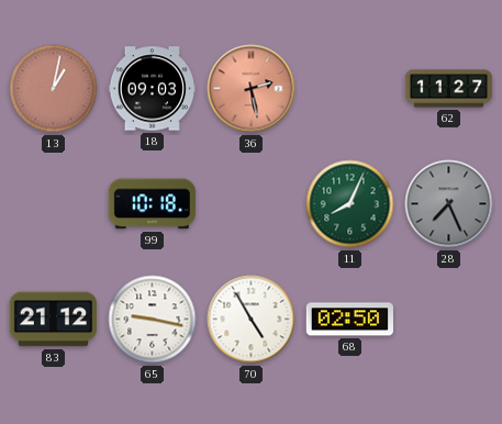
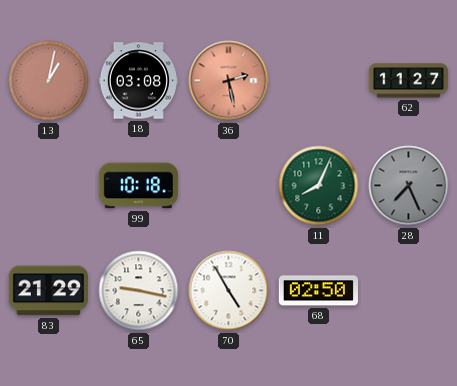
18: 09:03 -> 03:08 (138, 81)
83: 21:12 -> 21:29 (48, 291)
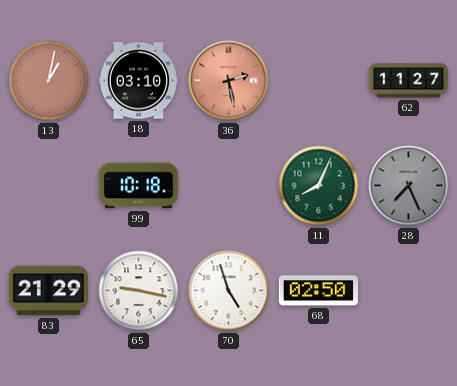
18: 03:08 -> 03:10 (138, 81)
70: 4:55 -> 4:57 (229, 291)
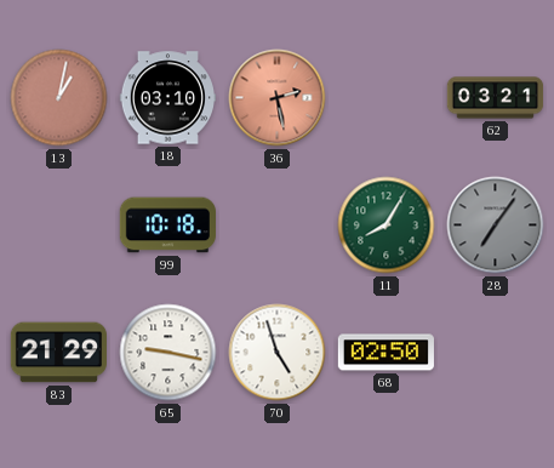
62: 11:27 -> 03:21 (496, 98)
11: 8:04 -> 8:05 (387, 226)
28: 7:26 -> 7:06 (496, 226)
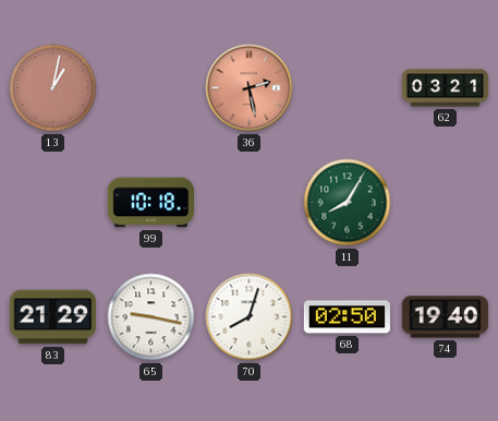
18: 03:10 -> none (167, 98)
28: 7:06 -> none (496, 226)
70: 4:57 -> 8:03 (250, 317)
74: none -> 19:40 (445, 317)
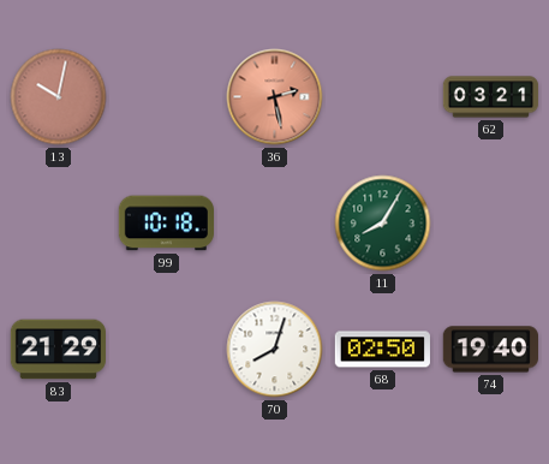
13: 1:02 -> 10:02 (59, 97)
65: 9:17 -> none (151, 317)
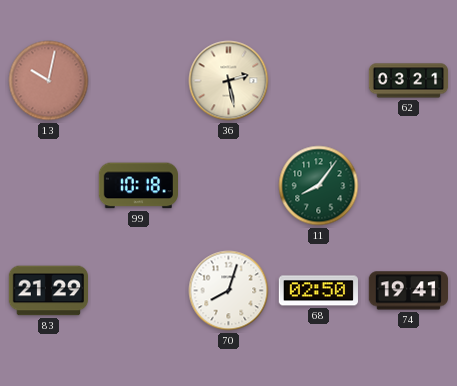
36 dial: salmon -> cream (229, 81)
11: 8:05 -> 8:06 (319, 186)
74: 19:40 -> 19:41 (408, 291)
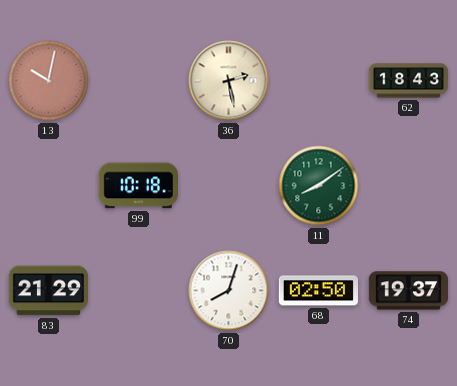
62: 03:21 -> 18:43 (409, 81)
11: 8:06 -> 8:09 (319, 186)
74: 19:41 -> 19:37 (408, 291)
